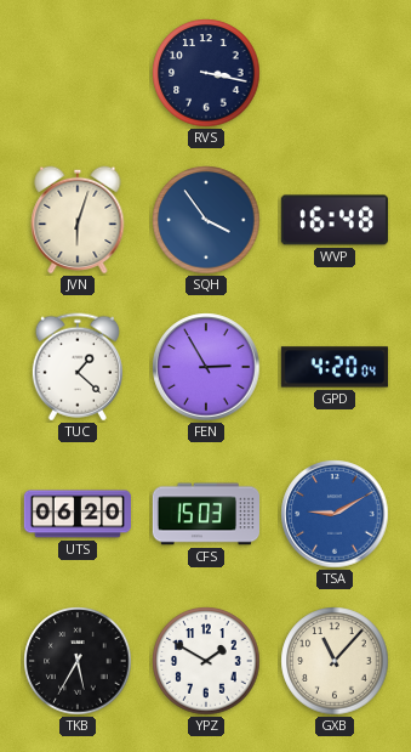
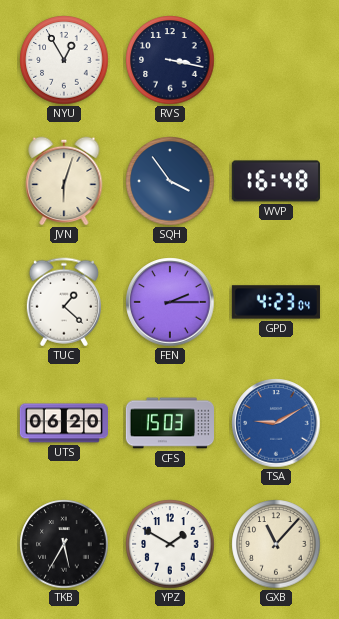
NYU: none -> 12:55 (64, 60)
FEN: 2:55 -> 2:15 (170, 302)
GPD: 4:20 -> 4:23 (276, 302)
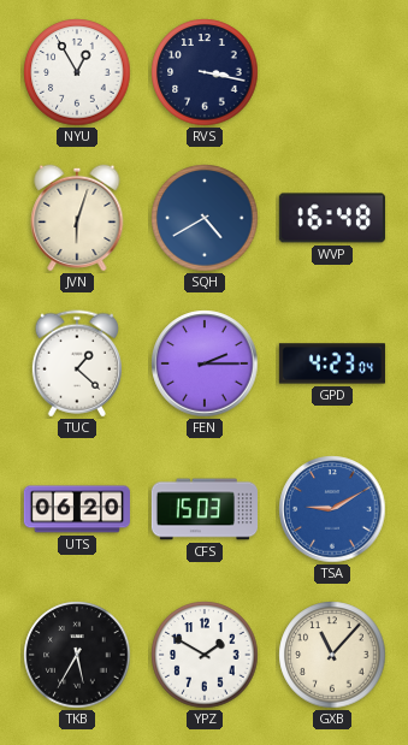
SQH: 3:54 -> 4:40 (205, 218)
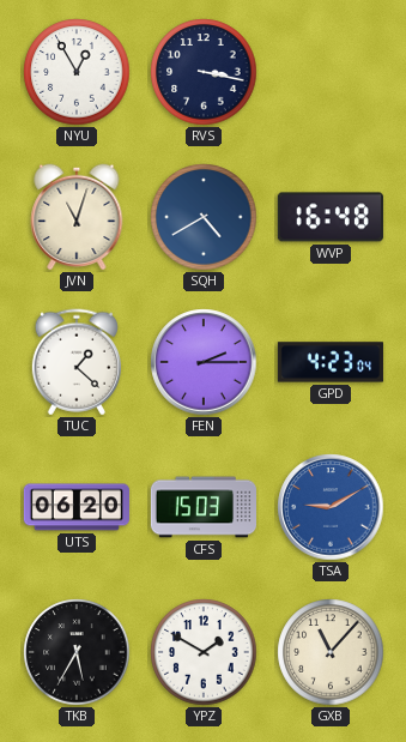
JVN: 6:03 -> 11:03 (77, 217)
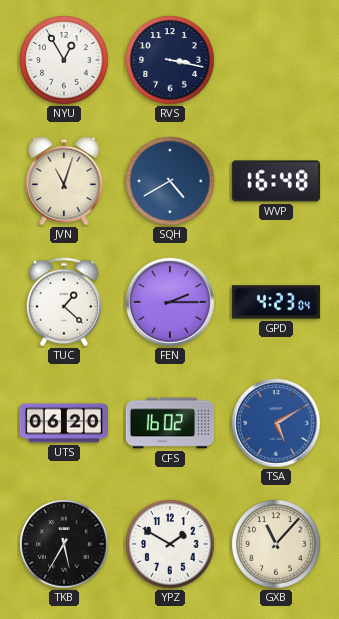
CFS: 15:03 -> 16:02 (169, 423)
TSA: 9:10 -> 5:10 (276, 423)
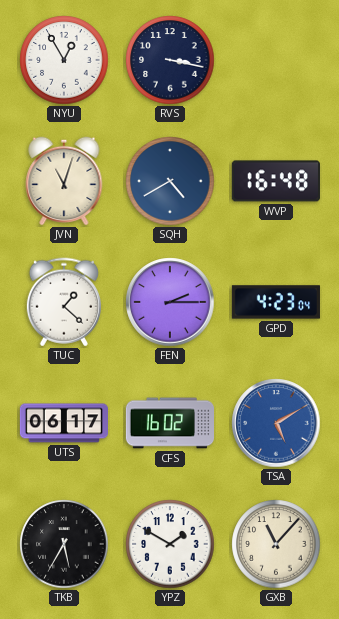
UTS: 06:20 -> 06:17 (64, 423)
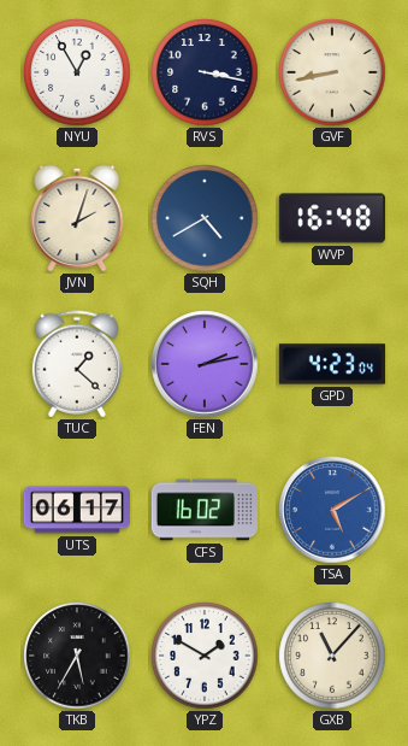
GVF: none -> 8:43 (332, 72)
JVN: 11:03 -> 2:03 (77, 218)
FEN: 2:15 -> 2:13 (205, 364)
